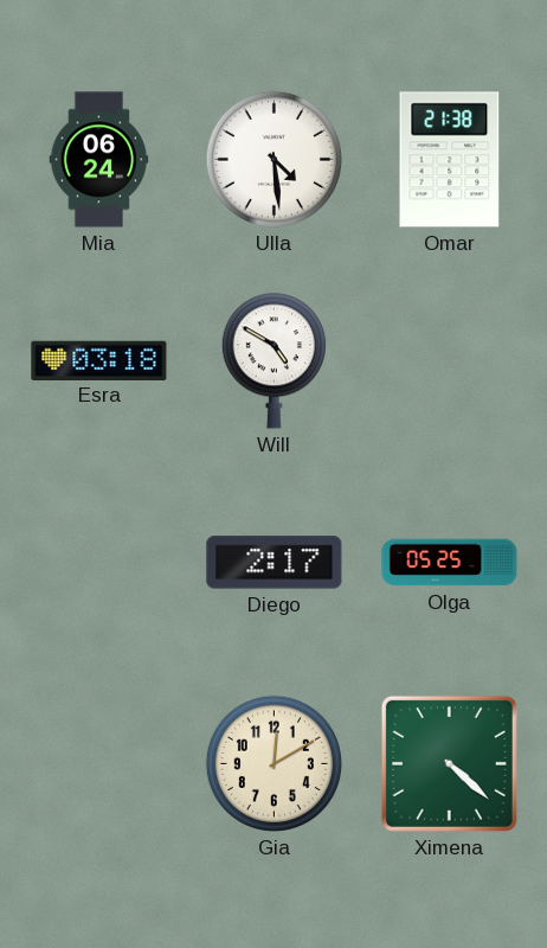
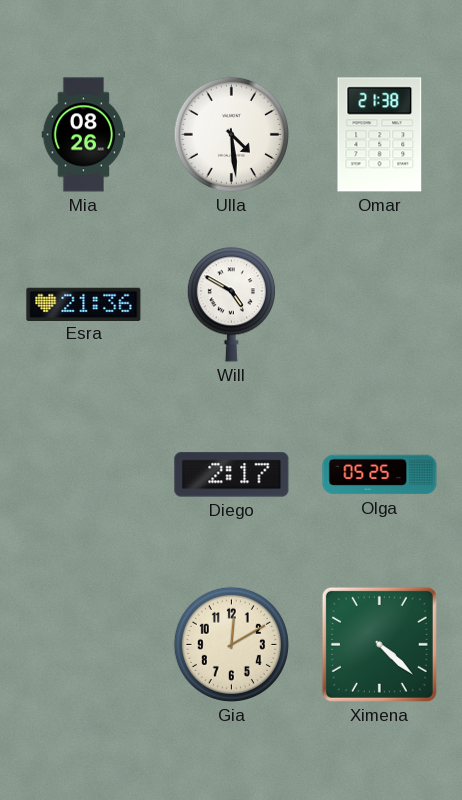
Mia: 06:24 -> 08:26 (84, 135)
Esra: 03:18 -> 21:36 (84, 304)
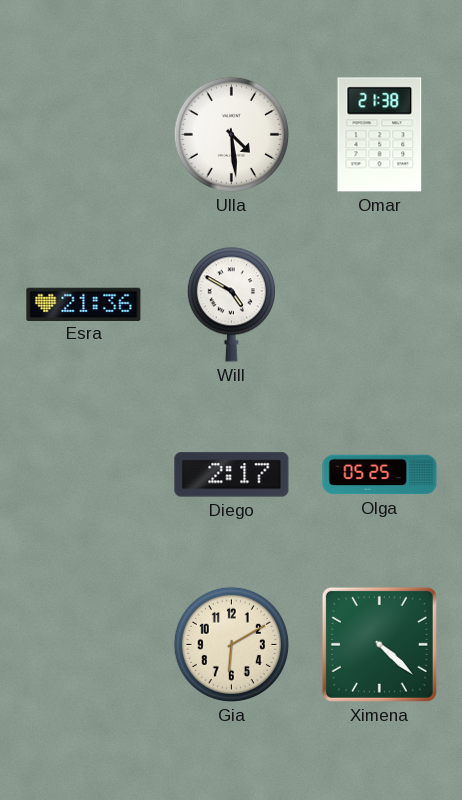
Mia: 08:26 -> none (84, 135)
Gia: 12:10 -> 6:10 (231, 644)
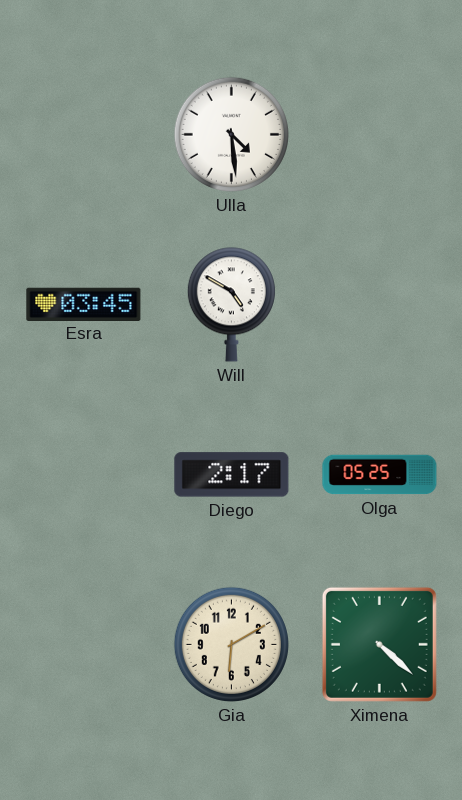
Omar: 21:38 -> none (380, 135)
Esra: 21:36 -> 03:45 (84, 304)
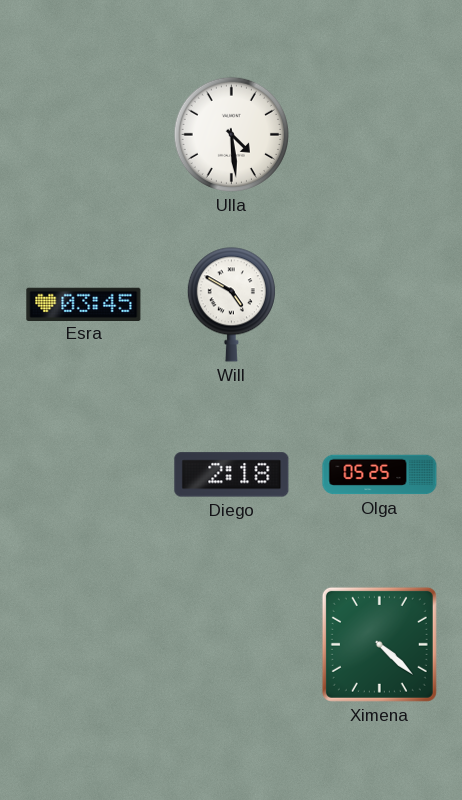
Diego: 2:17 -> 2:18 (232, 475)
Gia: 6:10 -> none (231, 644)
